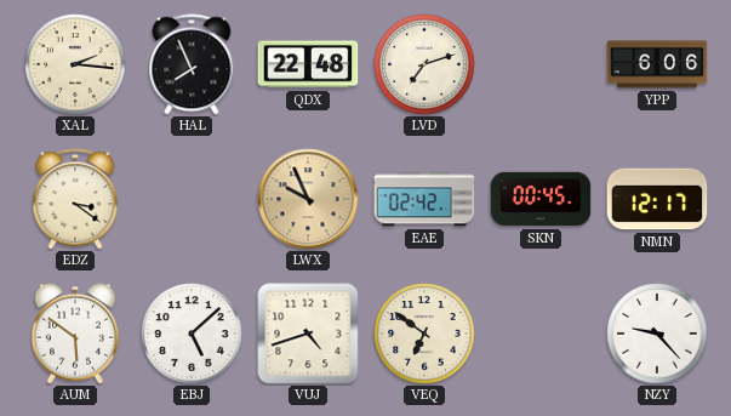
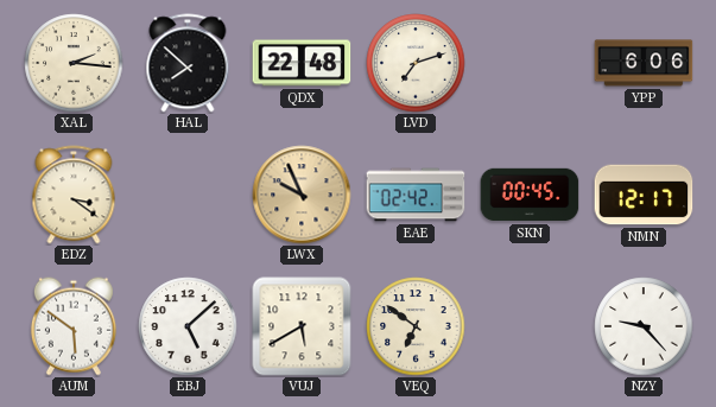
HAL: 7:56 -> 7:52 (188, 63)
VUJ: 4:42 -> 5:40 (302, 326)
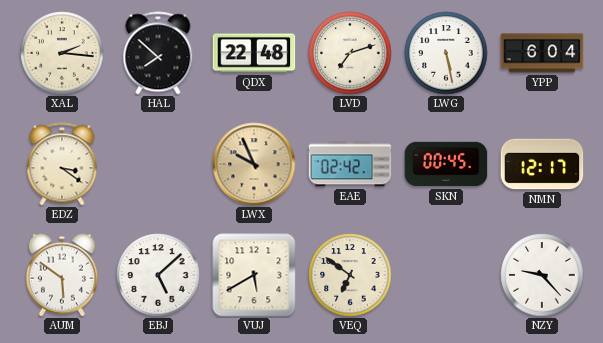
LWG: none -> 5:28 (446, 53)
YPP: 6:06 -> 6:04 (542, 53)
